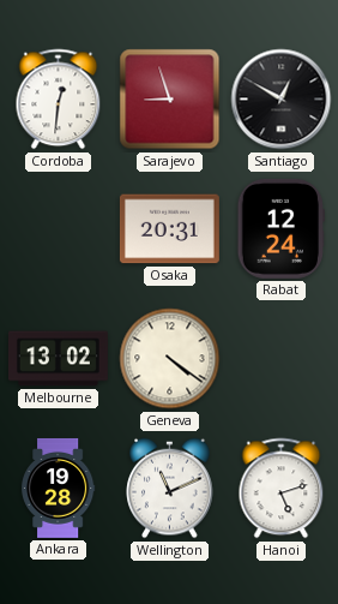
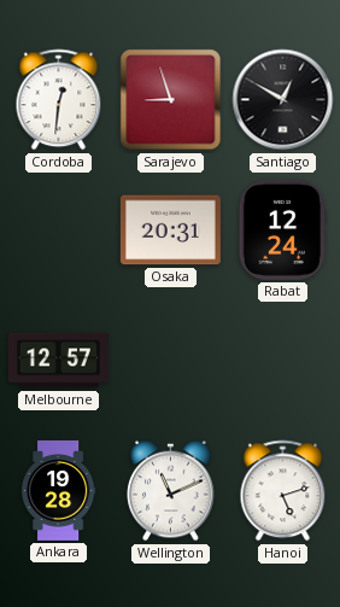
Melbourne: 13:02 -> 12:57 (58, 361)
Geneva: 4:21 -> none (170, 359)
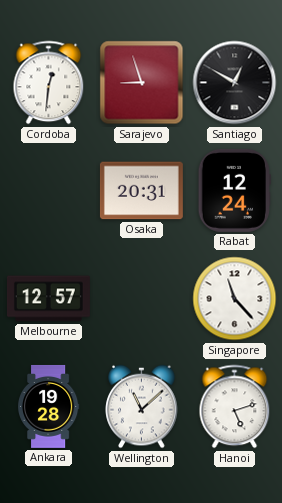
Singapore: none -> 11:23 (235, 299)
Wellington: 11:11 -> 11:08 (142, 407)
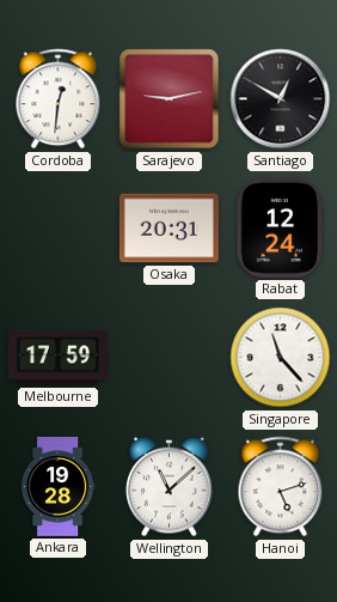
Sarajevo: 8:57 -> 9:13 (170, 99)
Melbourne: 12:57 -> 17:59 (57, 358)
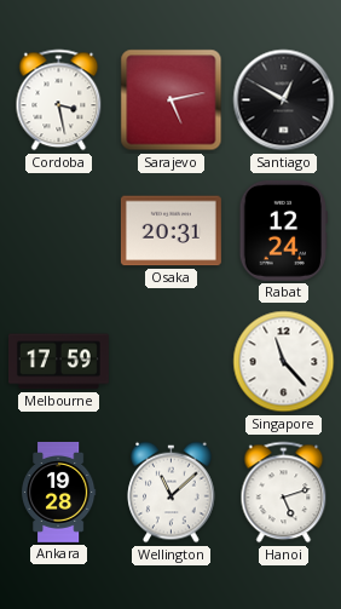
Cordoba: 12:31 -> 3:28 (59, 100)
Sarajevo: 9:13 -> 5:13 (172, 100)
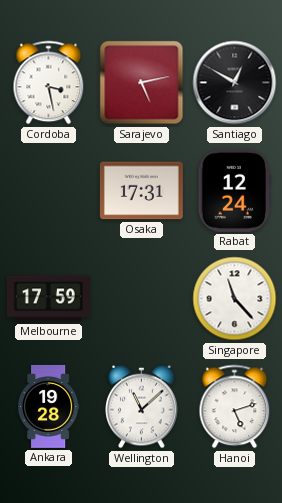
Osaka: 20:31 -> 17:31 (141, 191)
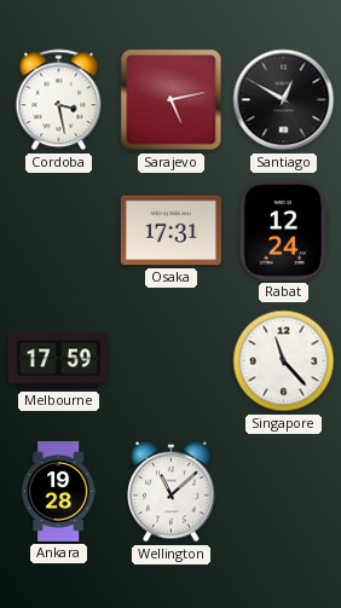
Hanoi: 5:12 -> none (235, 407)
